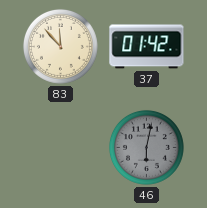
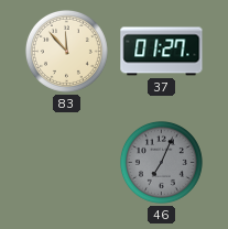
37: 01:42 -> 01:27 (162, 52)
46: 6:02 -> 7:04 (161, 162)
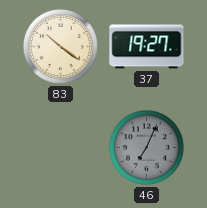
83: 11:53 -> 10:21 (60, 46)
37: 01:27 -> 19:27 (147, 47)
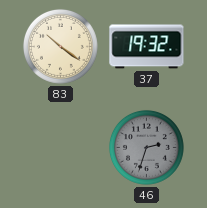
37: 19:27 -> 19:32 (147, 47)
46: 7:04 -> 2:33 (146, 147)
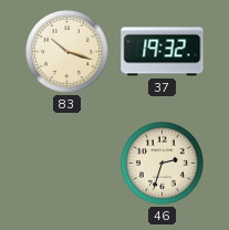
83: 10:21 -> 10:18 (66, 51)
46 dial: grey -> cream (162, 163)
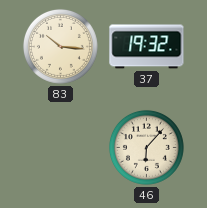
83: 10:18 -> 10:16 (60, 46)
46: 2:33 -> 6:07 (146, 147)
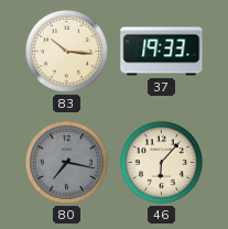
37: 19:32 -> 19:33 (162, 52)
80: none -> 7:17 (66, 162)
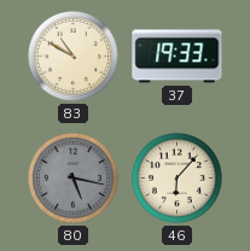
83: 10:16 -> 10:50 (72, 56)
80: 7:17 -> 5:17 (72, 177)
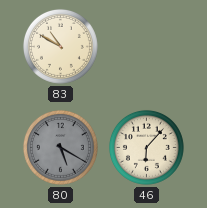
37: 19:33 -> none (178, 57)
80: 5:17 -> 5:20 (60, 147)
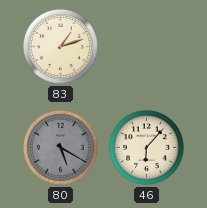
83: 10:50 -> 1:12 (60, 46)
